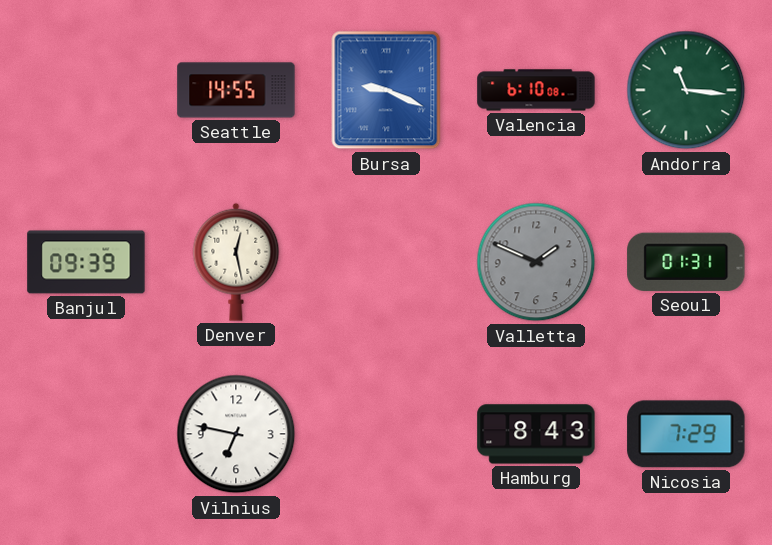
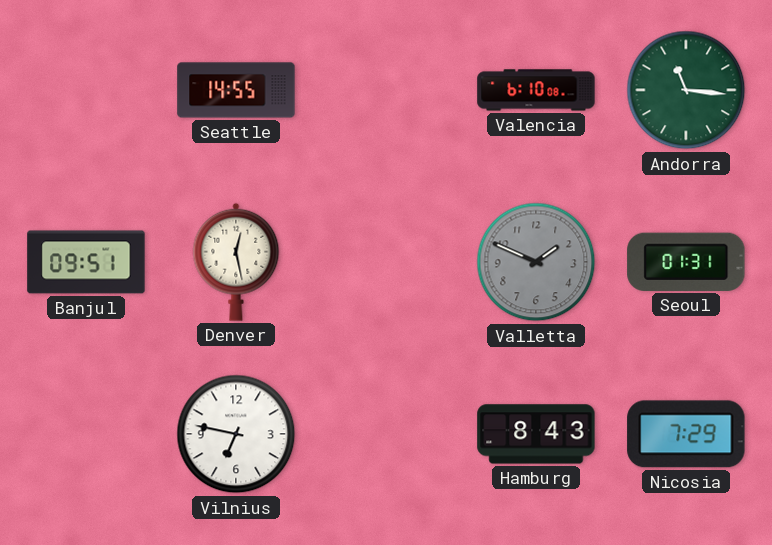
Bursa: 9:19 -> none (386, 90)
Banjul: 09:39 -> 09:51 (86, 262)
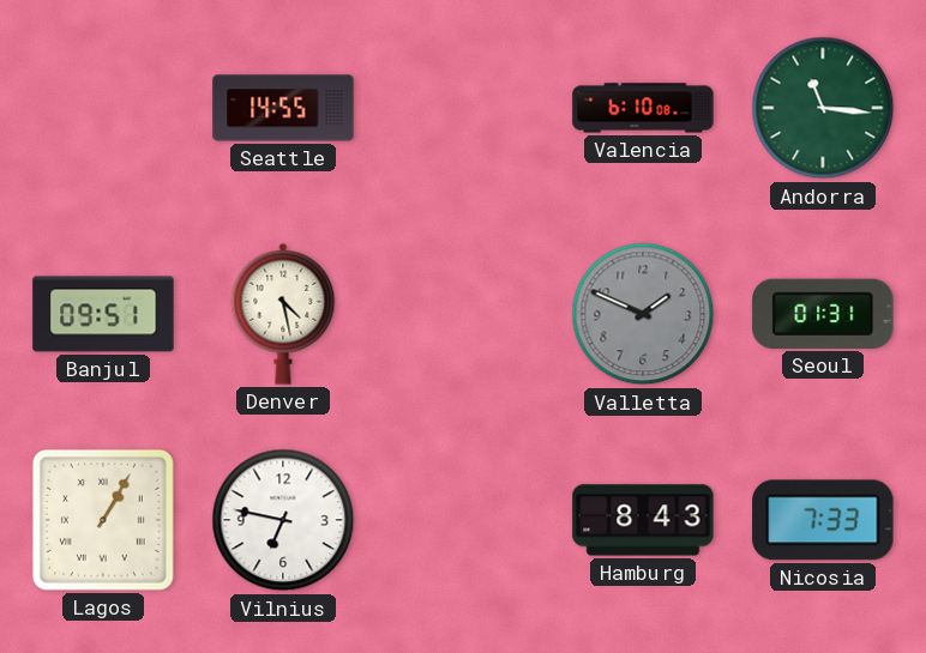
Denver: 12:28 -> 4:28 (283, 314)
Lagos: none -> 1:05 (103, 520)
Nicosia: 7:29 -> 7:33 (823, 520)
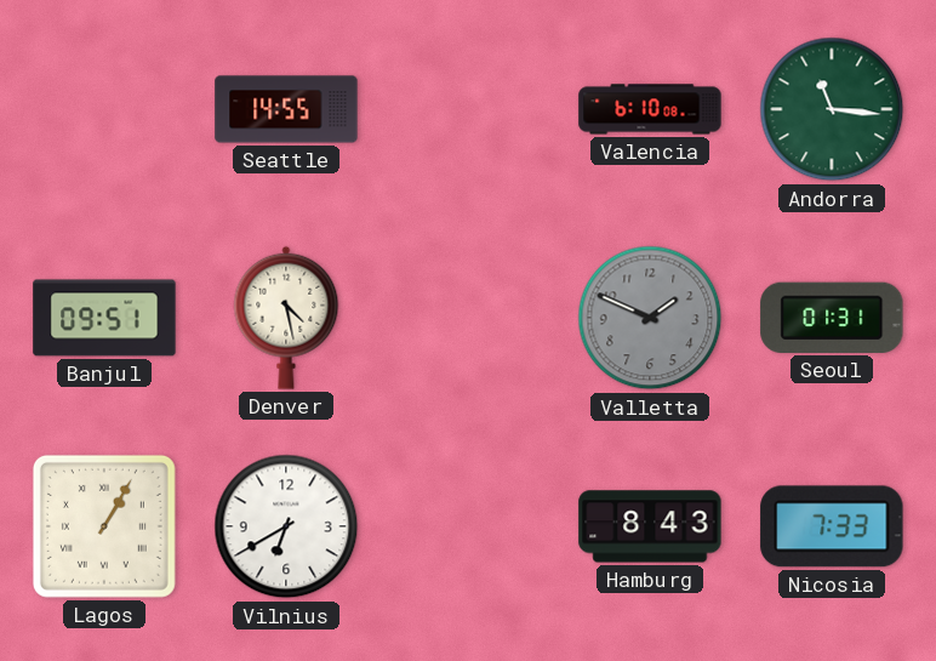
Vilnius: 6:47 -> 6:40 (286, 526)
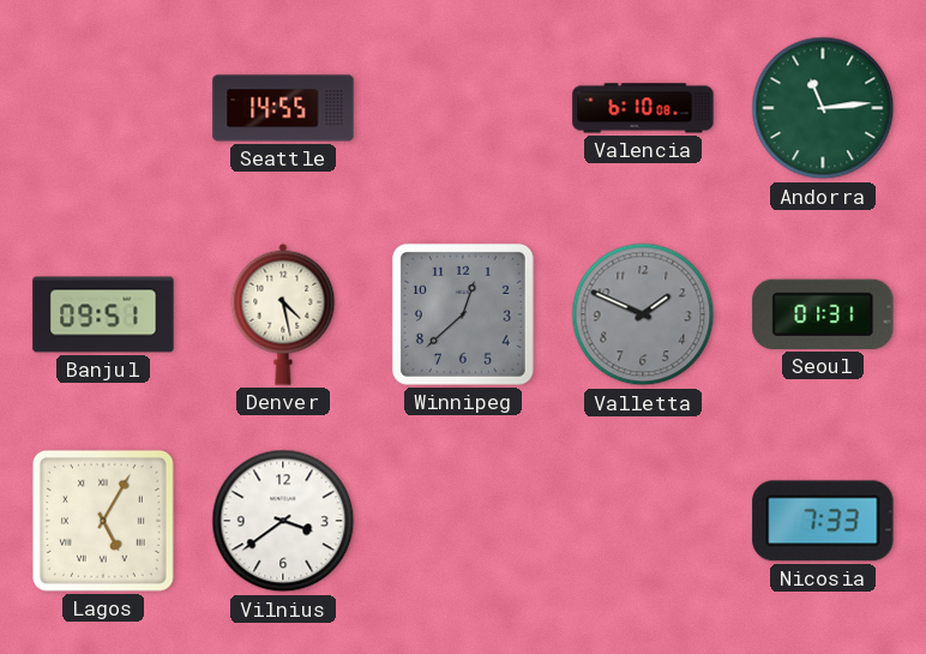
Andorra: 11:16 -> 11:14 (823, 108)
Winnipeg: none -> 12:38 (463, 314)
Lagos: 1:05 -> 5:05 (103, 521)
Vilnius: 6:40 -> 3:39 (283, 521)
Hamburg: 8:43 -> none (650, 526)
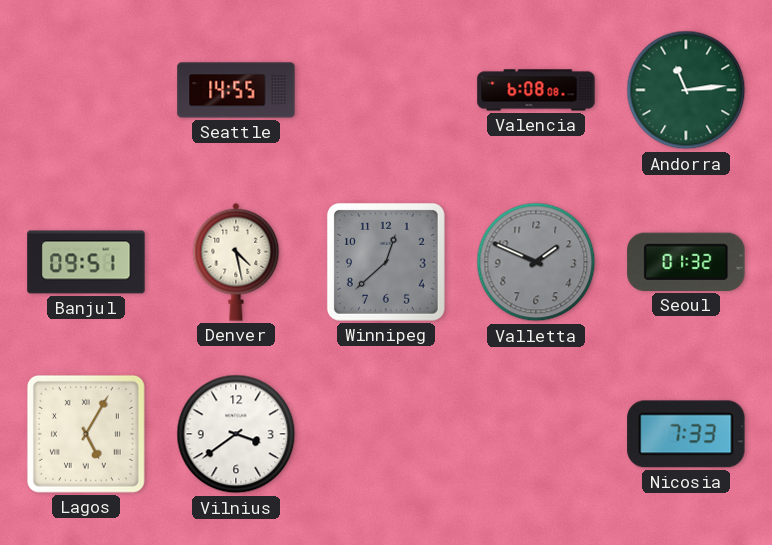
Valencia: 6:10 -> 6:08 (536, 90)
Seoul: 01:31 -> 01:32 (686, 262)
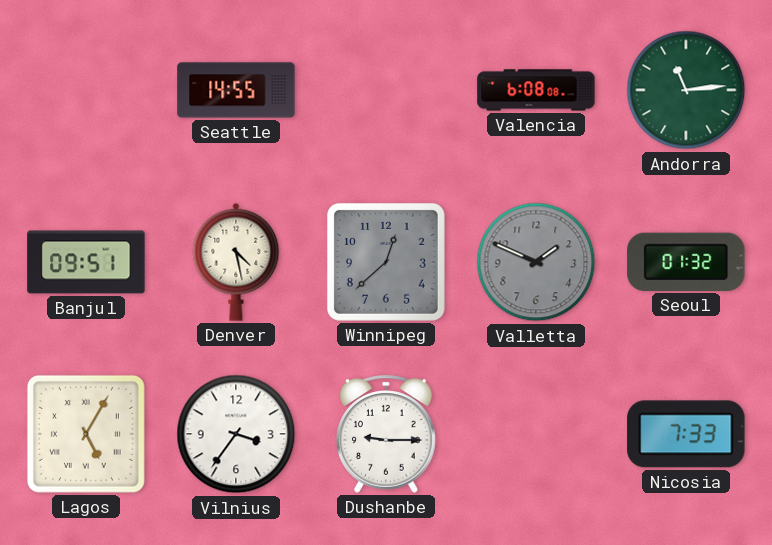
Vilnius: 3:39 -> 3:36 (236, 434)
Dushanbe: none -> 9:15 (387, 434)
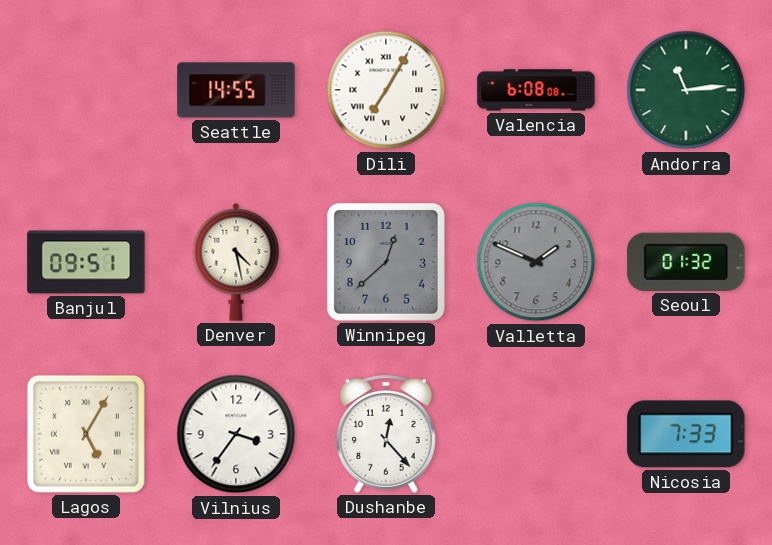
Dili: none -> 7:05 (386, 90)
Dushanbe: 9:15 -> 12:23 (387, 434)
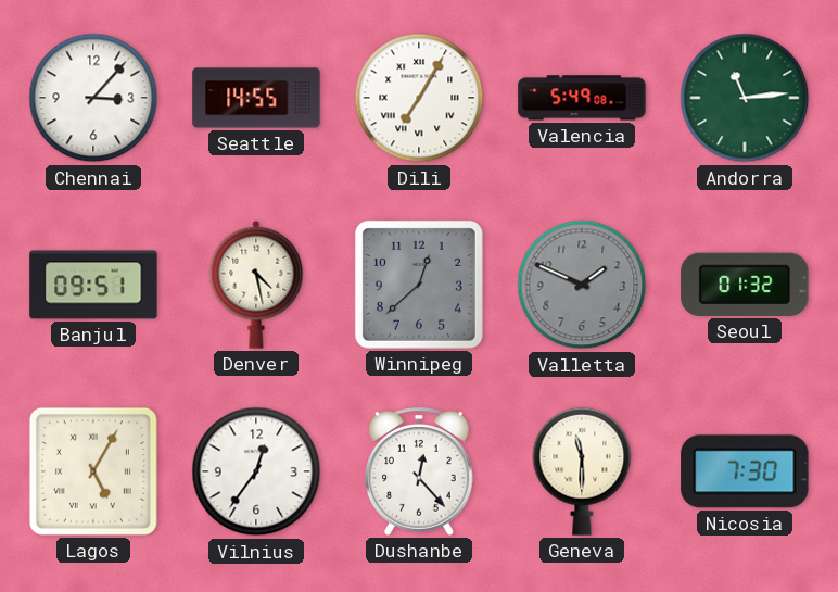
Chennai: none -> 3:07 (93, 98)
Valencia: 6:08 -> 5:49 (582, 98)
Vilnius: 3:36 -> 12:36 (256, 471)
Geneva: none -> 11:30 (582, 471)
Nicosia: 7:33 -> 7:30 (745, 471)
